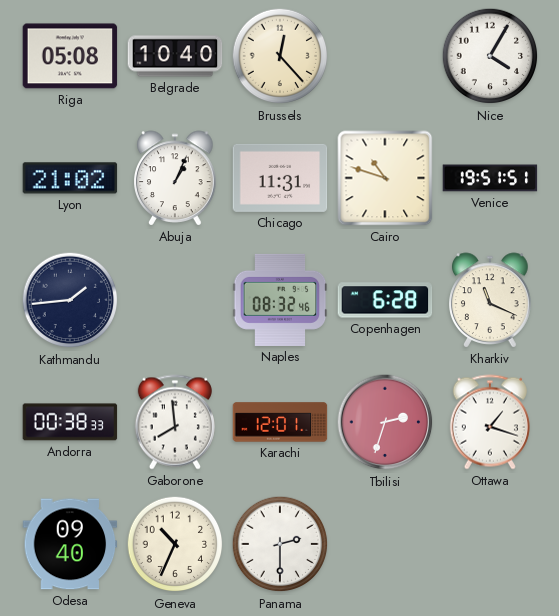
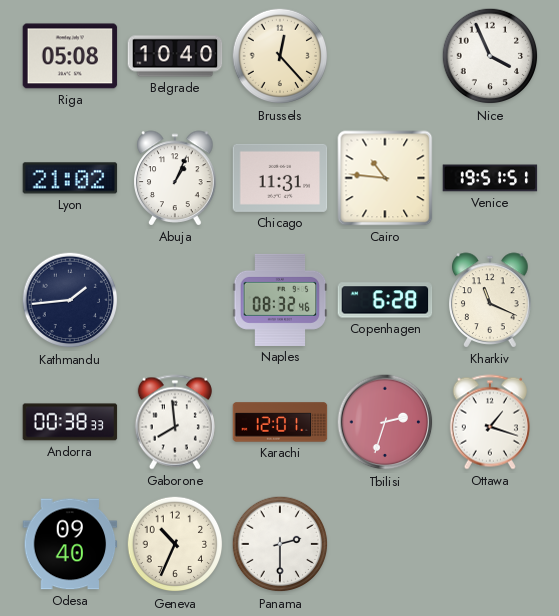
Nice: 4:05 -> 3:56 (490, 56)
Cairo: 10:48 -> 10:46 (385, 178)
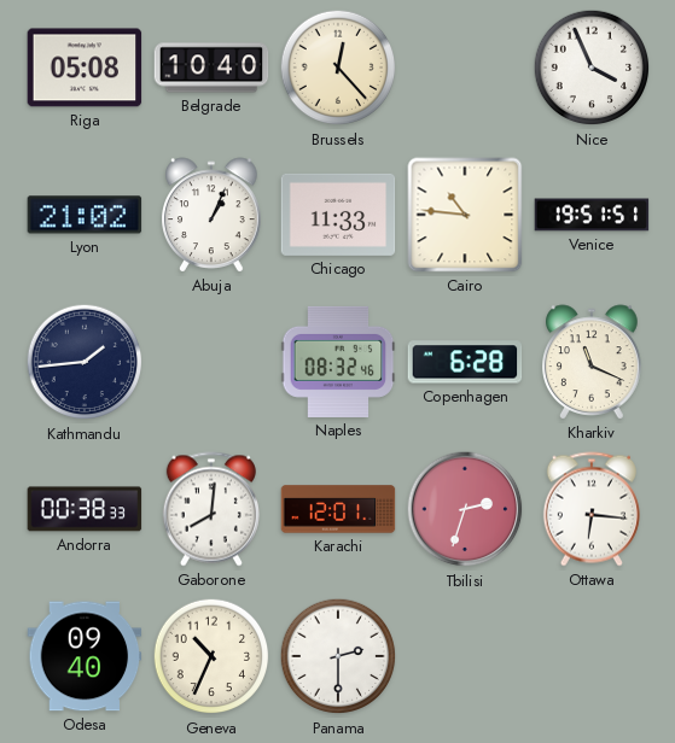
Chicago: 11:31 -> 11:33 (338, 215)
Gaborone: 7:59 -> 8:01 (211, 509)
Ottawa: 1:18 -> 6:16 (592, 509)
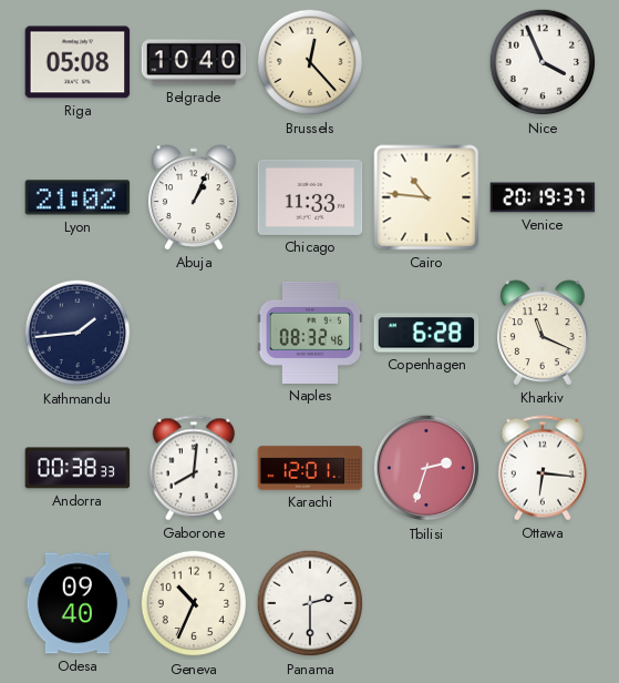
Venice: 19:51 -> 20:19 (543, 197)
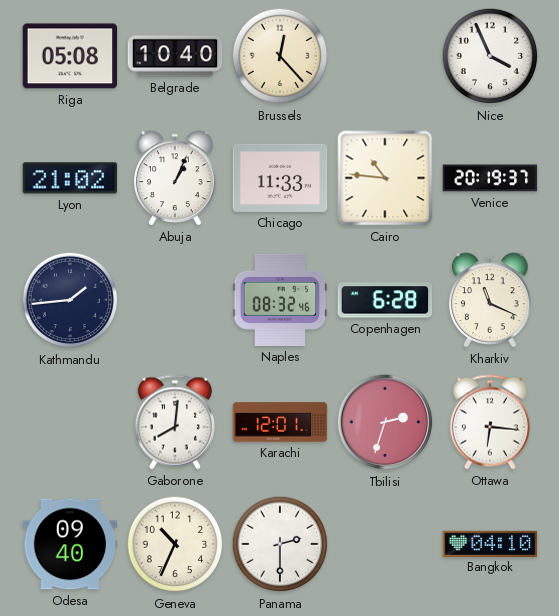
Andorra: 00:38 -> none (78, 468)
Bangkok: none -> 04:10 (490, 543)
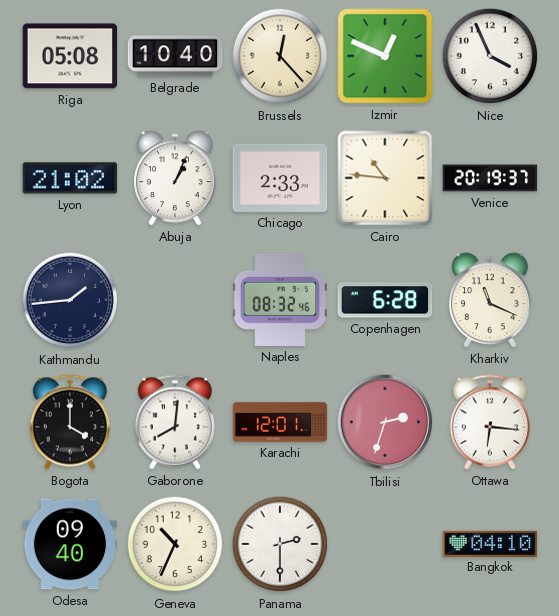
Izmir: none -> 12:49 (385, 56)
Chicago: 11:33 -> 2:33 (280, 178)
Bogota: none -> 4:00 (70, 422)
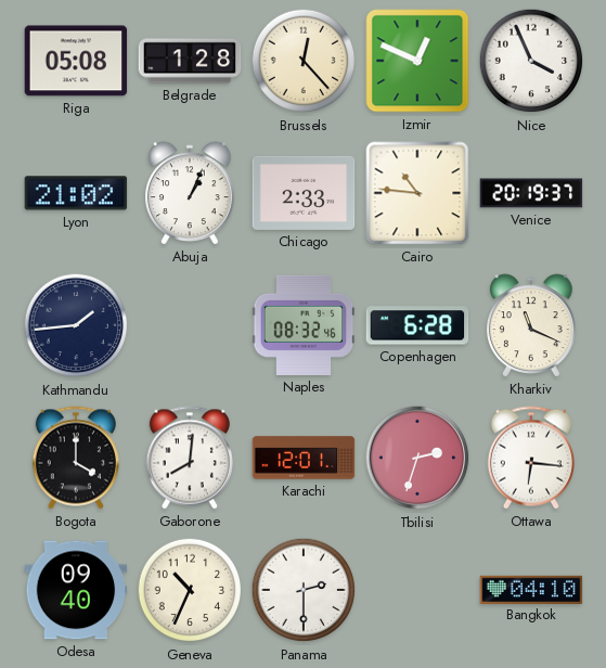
Belgrade: 10:40 -> 1:28 (190, 61)
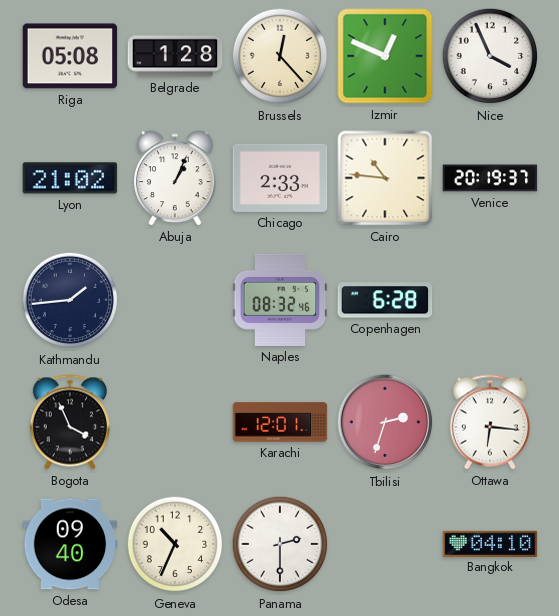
Kharkiv: 11:19 -> none (531, 325)
Bogota: 4:00 -> 3:56 (70, 422)
Gaborone: 8:01 -> none (190, 458)
